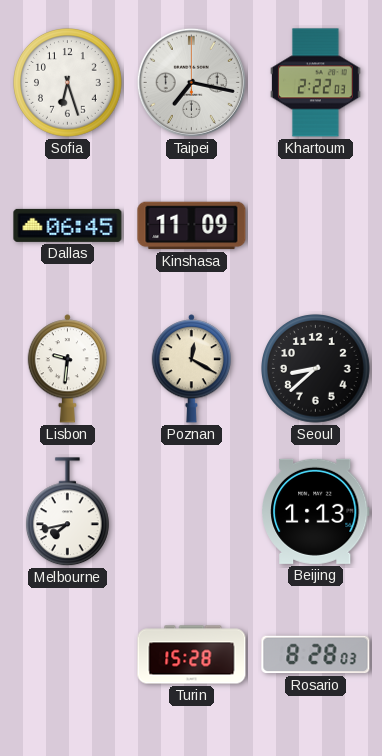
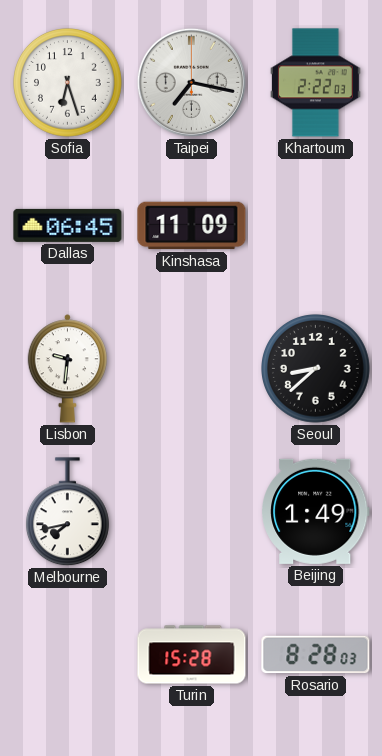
Poznan: 12:20 -> none (191, 369)
Beijing: 1:13 -> 1:49 (316, 511)
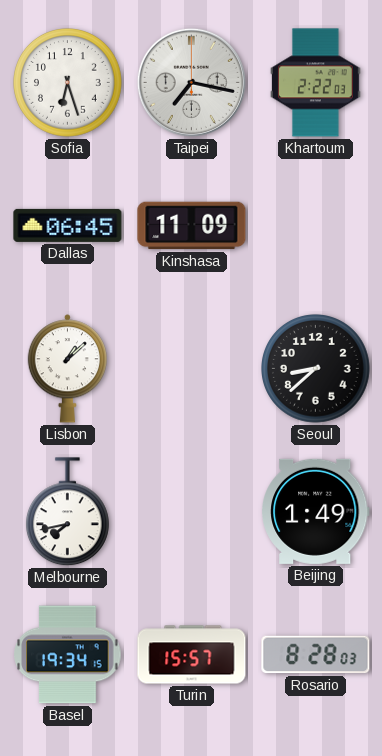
Lisbon: 9:31 -> 1:08 (67, 369)
Basel: none -> 19:34 (68, 655)
Turin: 15:28 -> 15:57 (192, 655)
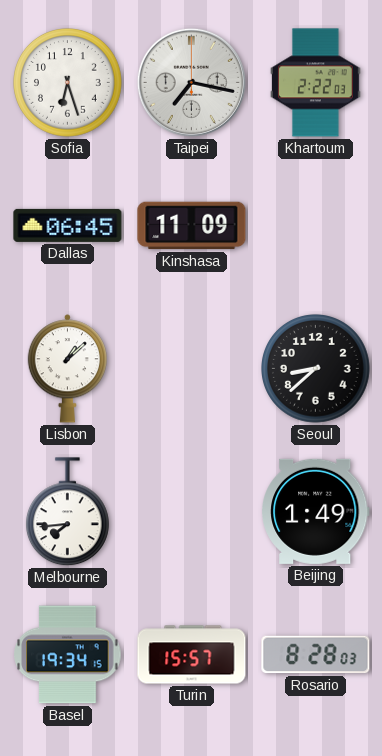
Melbourne: 7:43 -> 7:44 (68, 512)
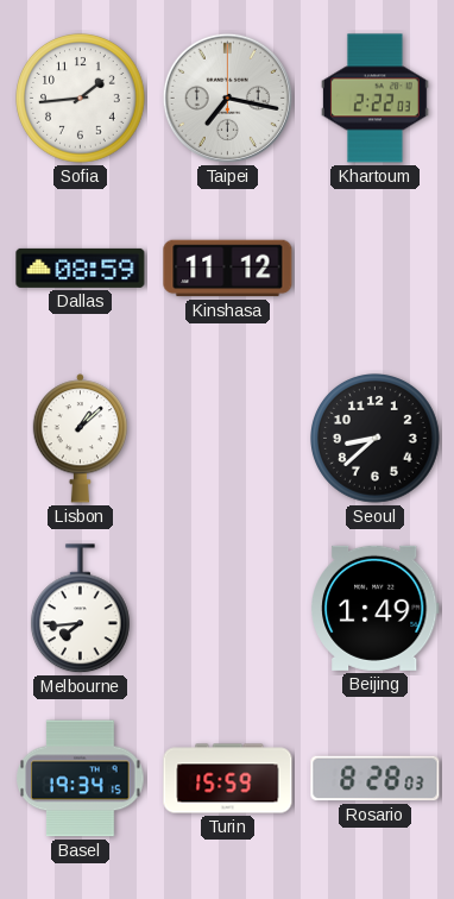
Sofia: 6:27 -> 1:44 (81, 99)
Dallas: 06:45 -> 08:59 (81, 268)
Kinshasa: 11:09 -> 11:12 (228, 269)
Turin: 15:57 -> 15:59 (228, 779)
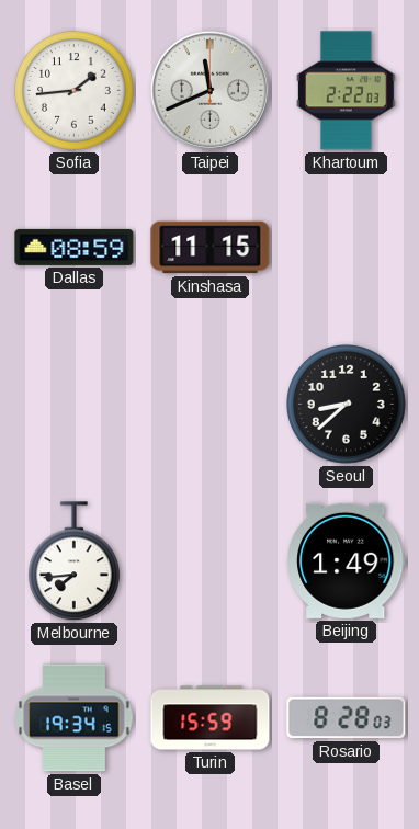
Taipei: 7:17 -> 11:41 (209, 90)
Kinshasa: 11:12 -> 11:15 (211, 248)
Lisbon: 1:08 -> none (80, 439)
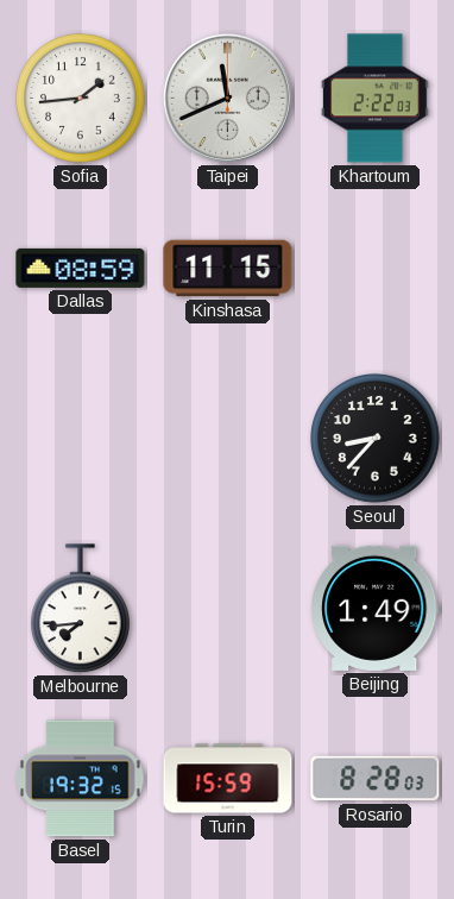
Seoul: 8:38 -> 8:37 (376, 439)
Basel: 19:34 -> 19:32 (81, 779)
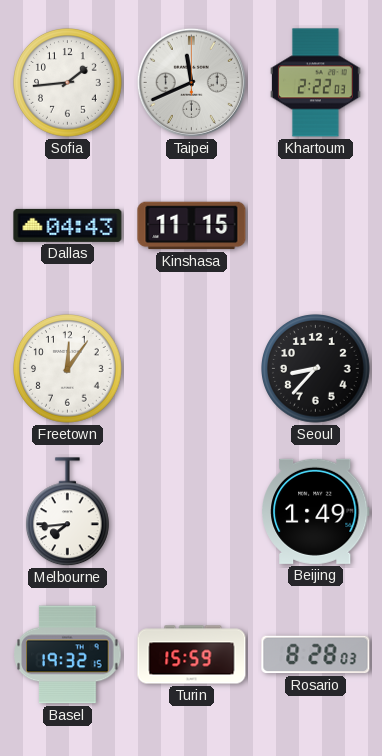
Dallas: 08:59 -> 04:43 (68, 225)
Freetown: none -> 12:06 (68, 369)
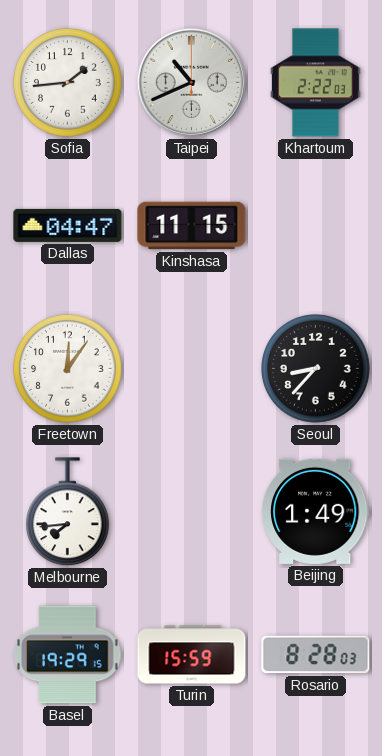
Taipei: 11:41 -> 10:41 (191, 82)
Dallas: 04:43 -> 04:47 (68, 225)
Basel: 19:32 -> 19:29 (68, 655)
